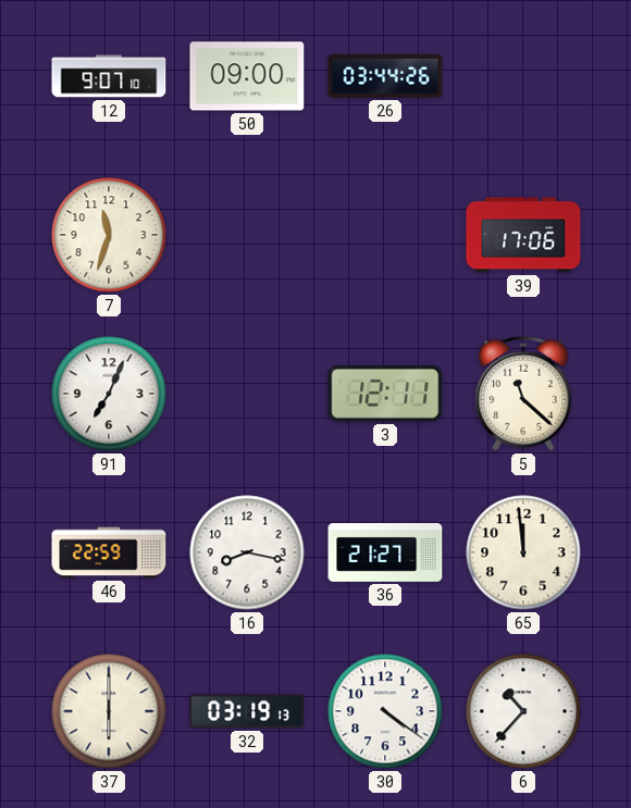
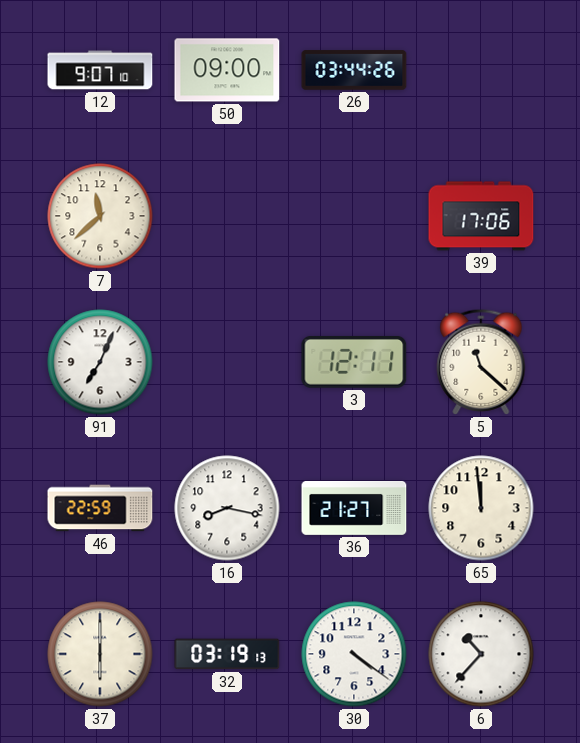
7: 11:33 -> 11:38 (100, 216)
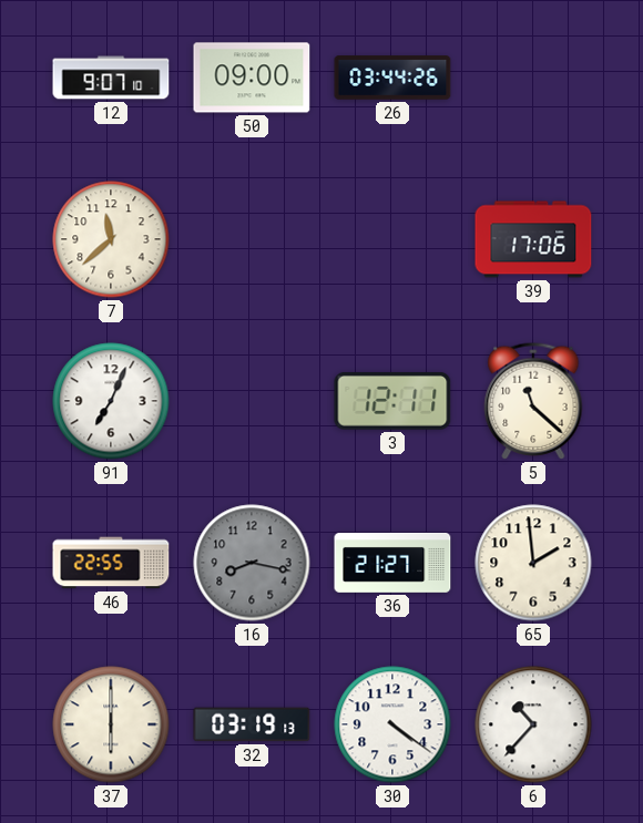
46: 22:59 -> 22:55 (111, 563)
16 dial: white -> grey (252, 563)
65: 11:59 -> 1:59 (533, 563)
